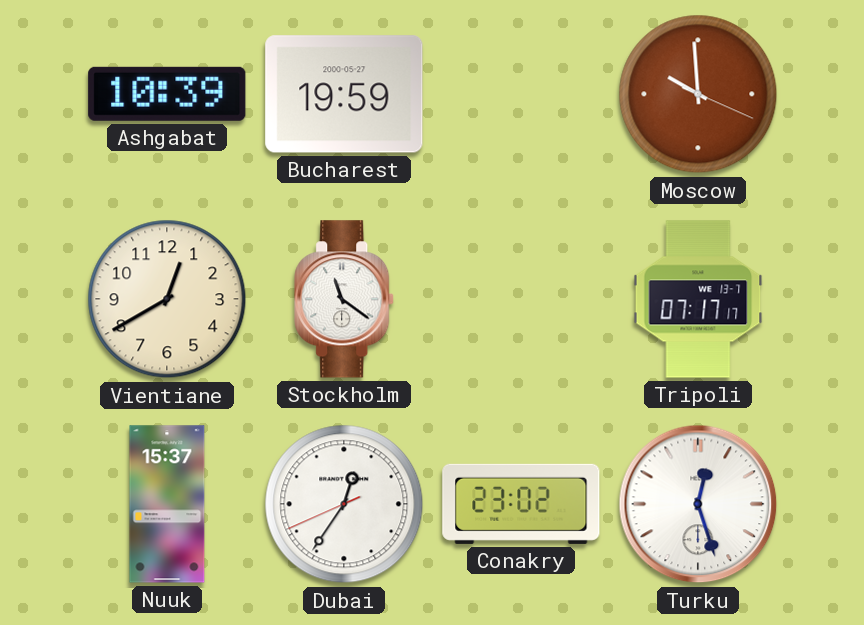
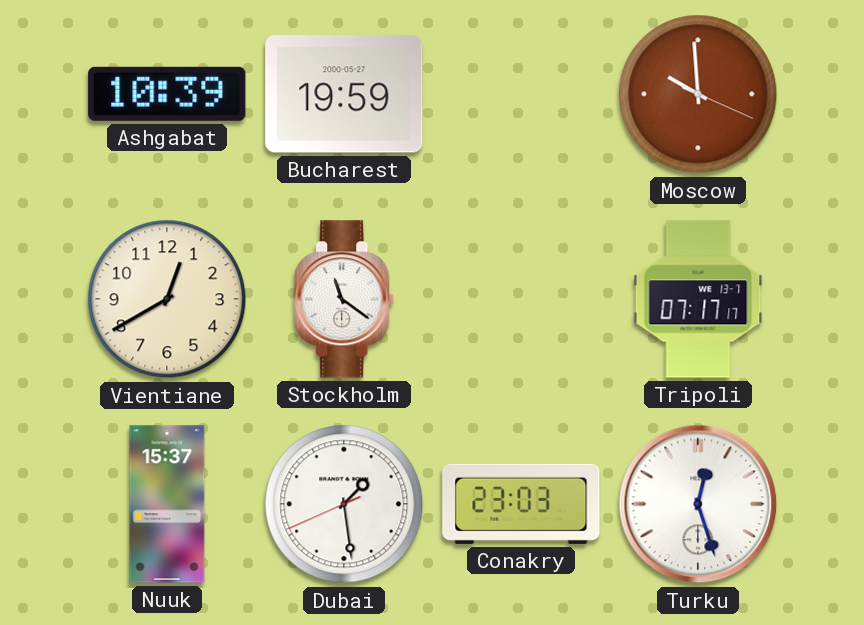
Dubai: 12:35 -> 1:28 (344, 504)
Conakry: 23:02 -> 23:03 (521, 504)
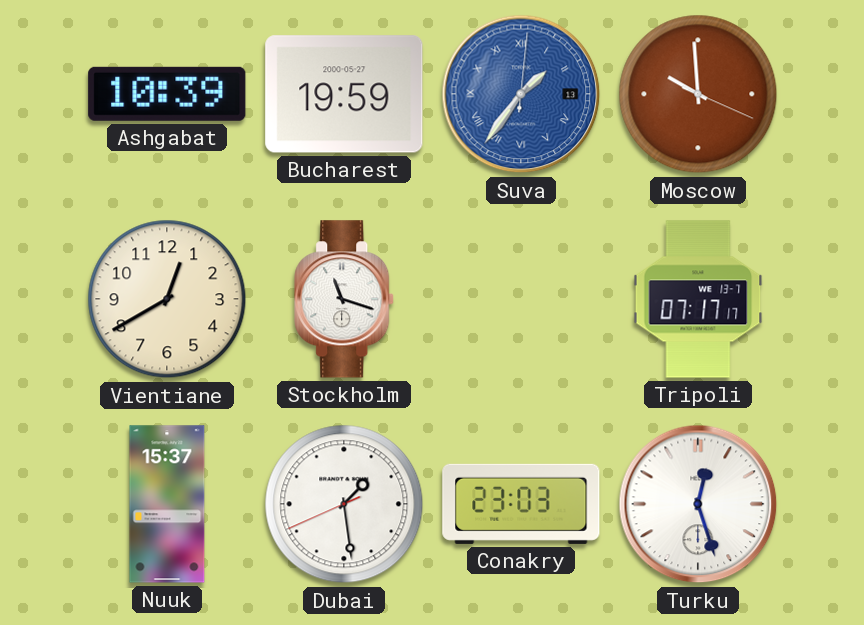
Suva: none -> 1:36 (521, 94)
Stockholm: 11:21 -> 11:18 (345, 299)
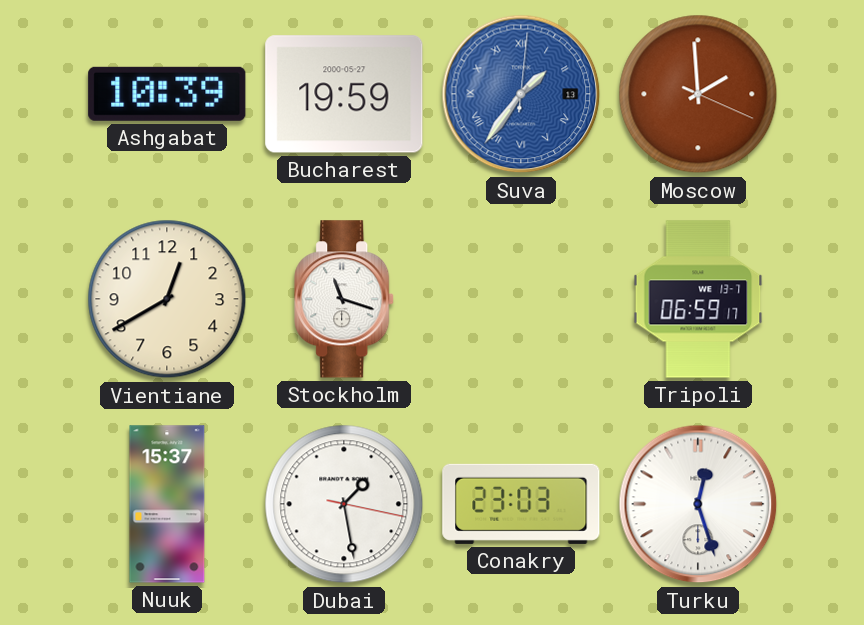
Moscow: 9:59 -> 1:59 (698, 94)
Tripoli: 07:17 -> 06:59 (698, 299)
Dubai: 1:28:41 -> 1:28:17 (344, 504)
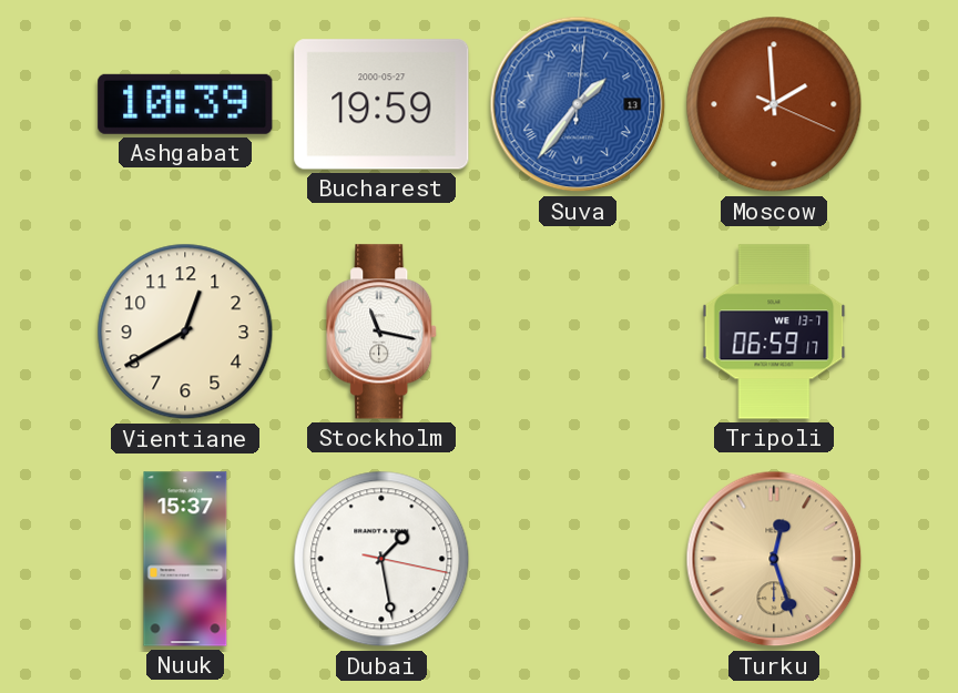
Stockholm: 11:18 -> 11:17 (383, 332)
Conakry: 23:03 -> none (521, 504)
Turku dial: white -> champagne (774, 559)
